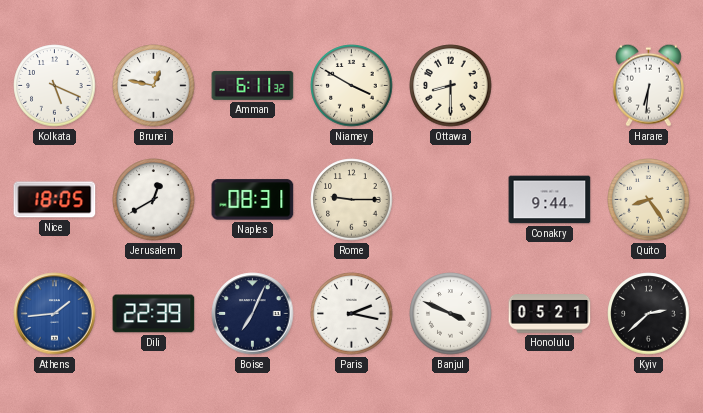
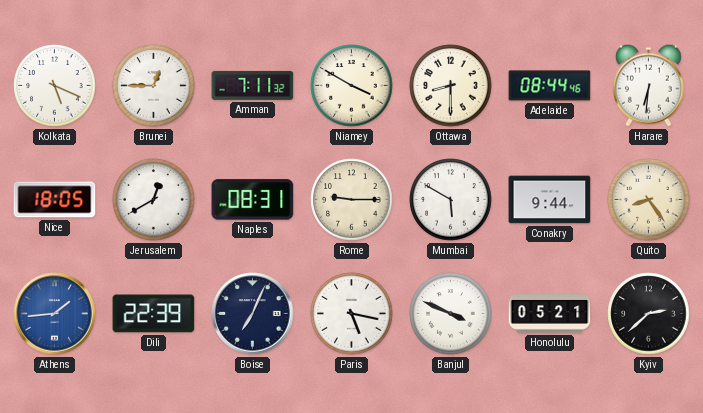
Brunei: 12:47 -> 12:45 (154, 86)
Amman: 6:11 -> 7:11 (253, 85)
Adelaide: none -> 08:44 (550, 86)
Mumbai: none -> 5:50 (451, 200)
Paris: 2:17 -> 5:17 (352, 314)
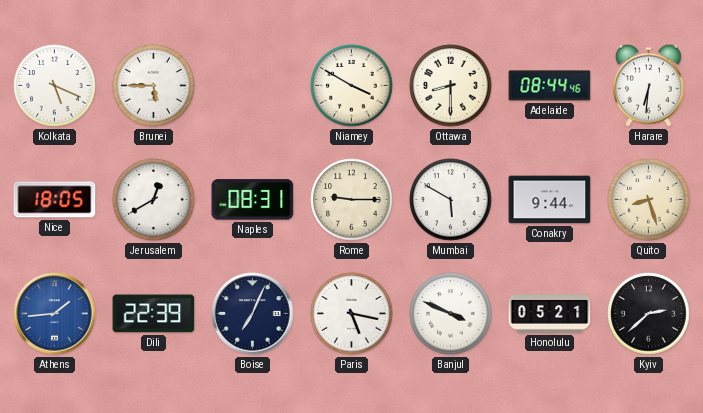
Brunei: 12:45 -> 5:45 (154, 86)
Amman: 7:11 -> none (253, 85)
Quito: 8:24 -> 8:27 (649, 200)
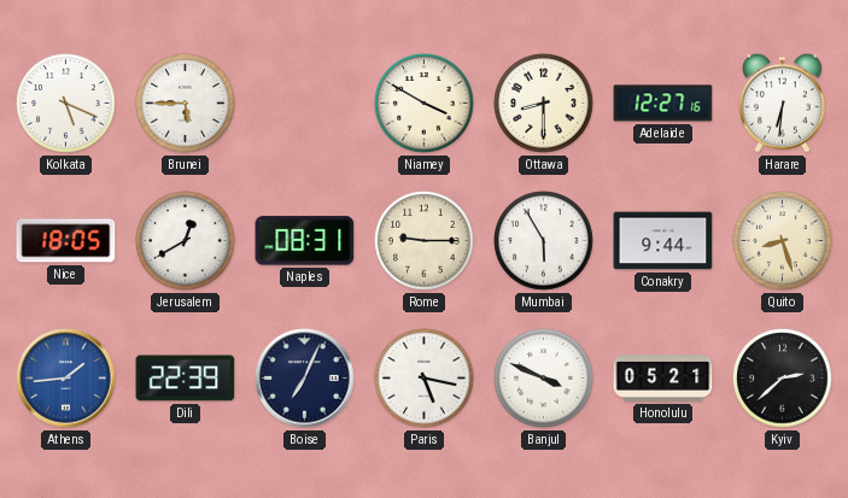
Adelaide: 08:44 -> 12:27 (663, 104)
Mumbai: 5:50 -> 5:55 (544, 241)
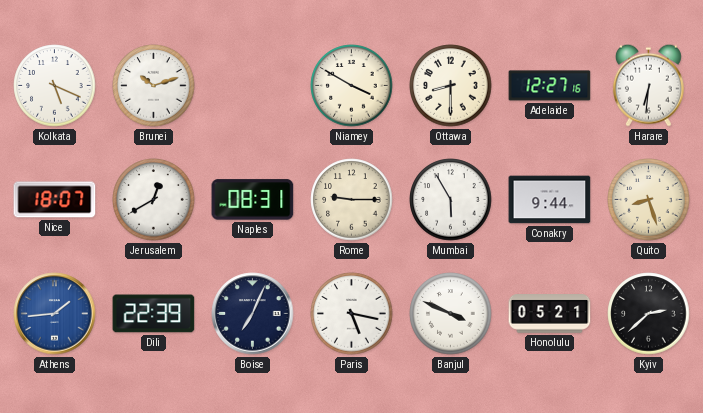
Brunei: 5:45 -> 10:12 (154, 86)
Nice: 18:05 -> 18:07 (55, 200)
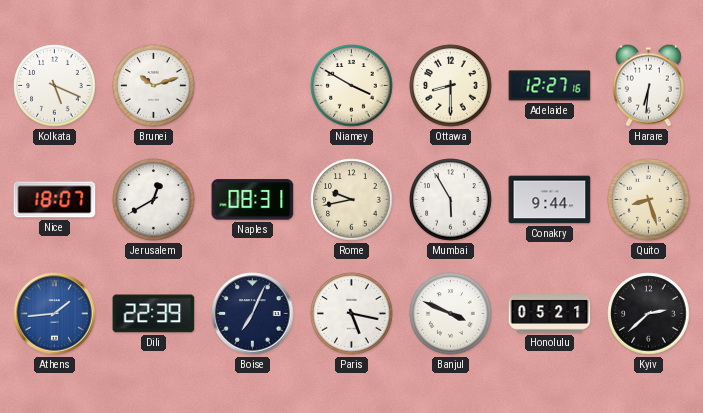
Rome: 9:15 -> 9:43 (352, 200)
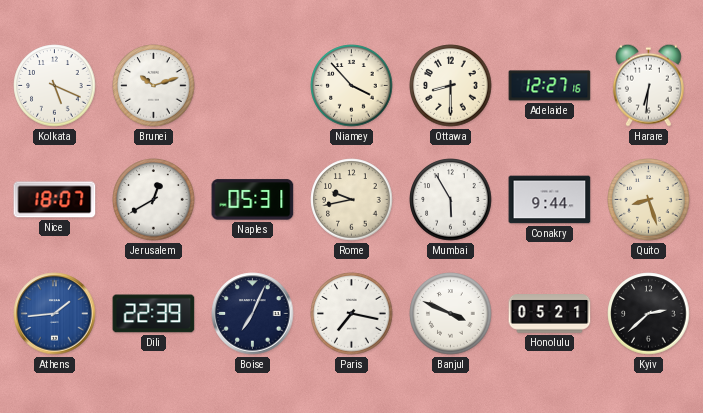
Niamey: 3:50 -> 3:53 (352, 86)
Naples: 08:31 -> 05:31 (253, 200)
Paris: 5:17 -> 7:17 (352, 314)
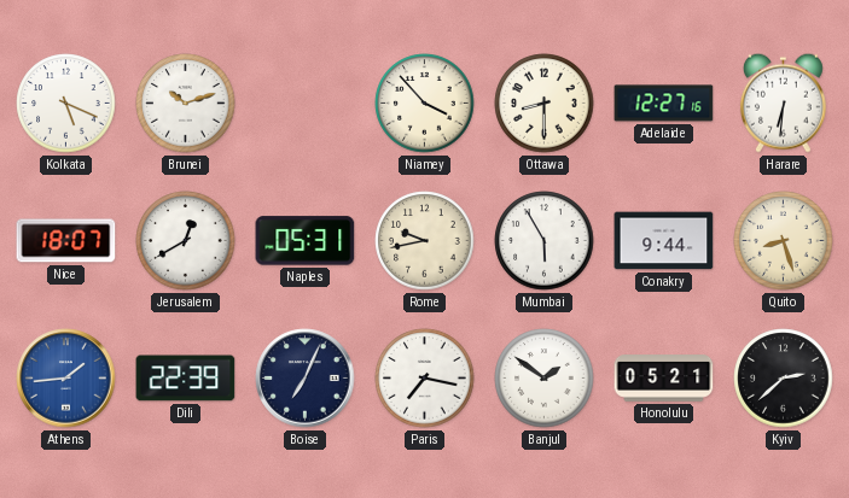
Banjul: 3:49 -> 1:51 (545, 379)
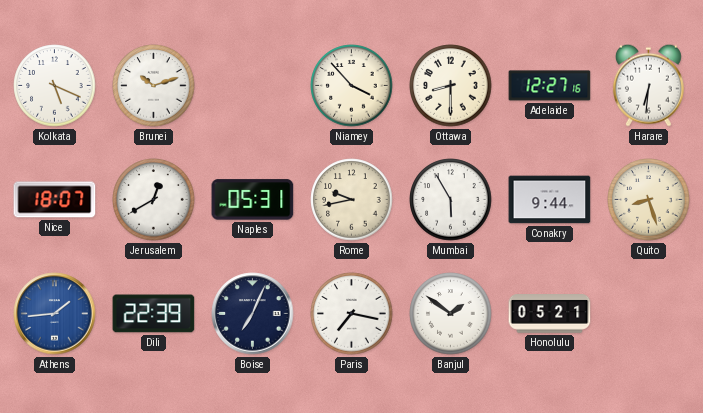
Kyiv: 2:38 -> none (784, 379)
